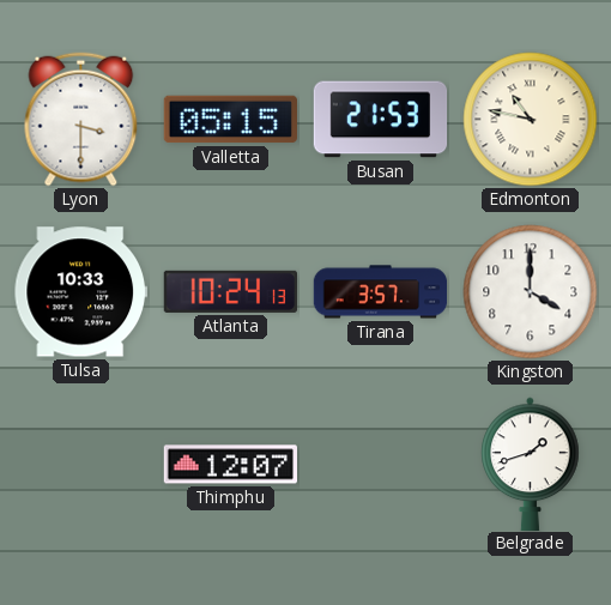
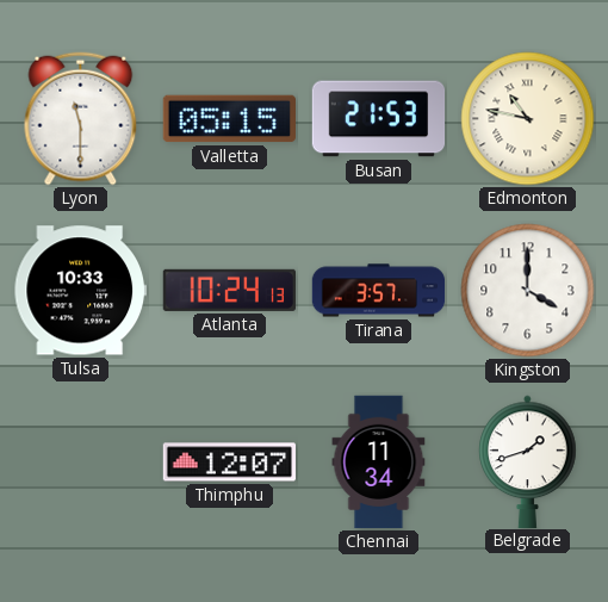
Lyon: 3:30 -> 11:30 (81, 119)
Chennai: none -> 11:34 (379, 463)
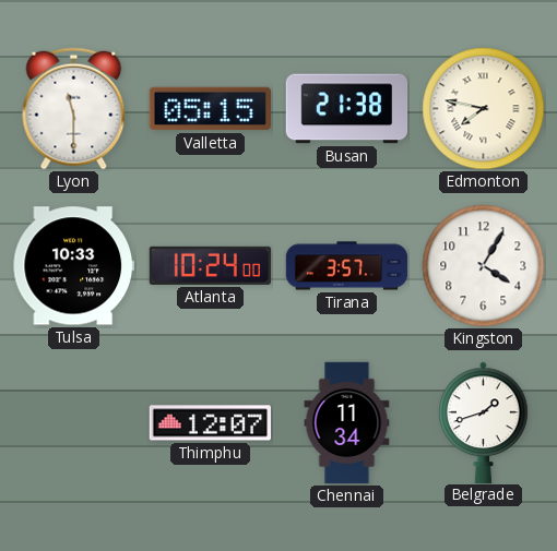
Busan: 21:53 -> 21:38 (347, 109)
Edmonton: 10:47 -> 7:47 (484, 109)
Atlanta: 10:24:13 -> 10:24:00 (210, 265)
Kingston: 4:00 -> 4:05 (484, 266)
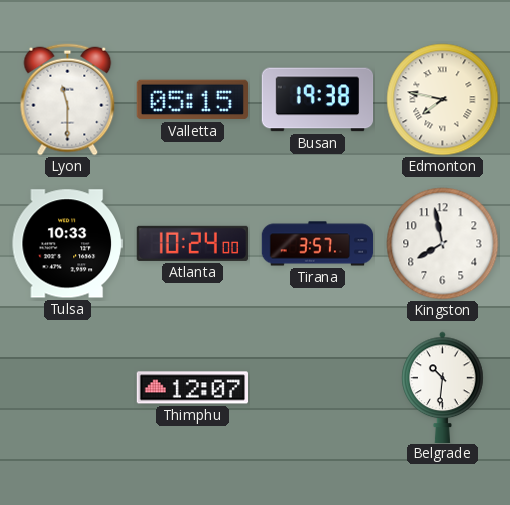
Busan: 21:38 -> 19:38 (318, 100)
Kingston: 4:05 -> 7:58 (443, 244)
Chennai: 11:34 -> none (347, 423)
Belgrade: 1:42 -> 10:31 (443, 387)
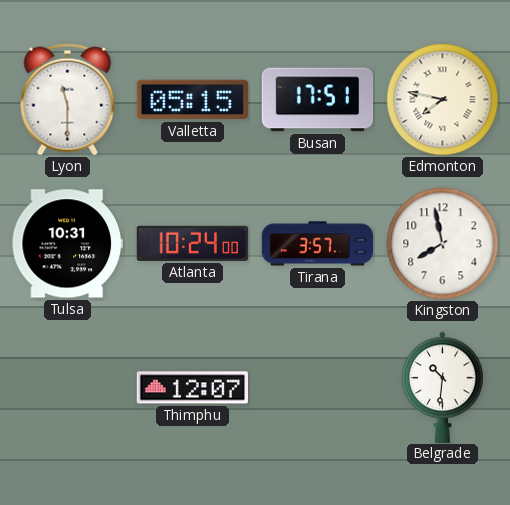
Busan: 19:38 -> 17:51 (318, 100)
Tulsa: 10:33 -> 10:31 (67, 244)
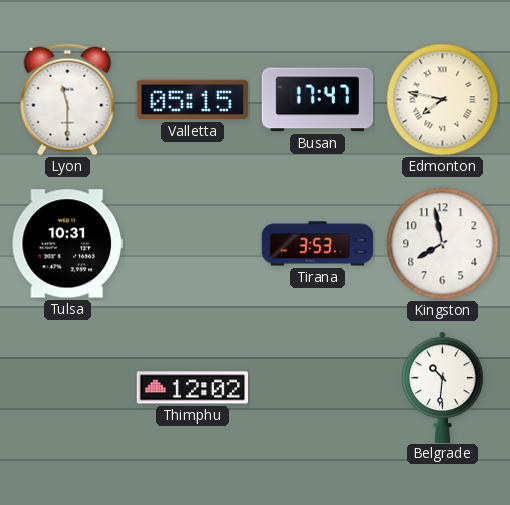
Busan: 17:51 -> 17:47 (318, 100)
Atlanta: 10:24 -> none (192, 243)
Tirana: 3:57 -> 3:53 (318, 244)
Thimphu: 12:07 -> 12:02 (193, 388)
